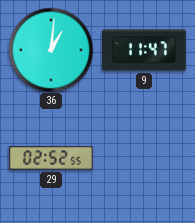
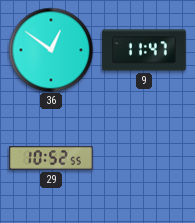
36: 1:01 -> 12:51 (51, 50)
29: 02:52 -> 10:52 (51, 158)
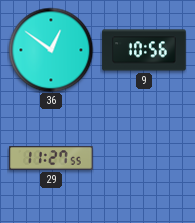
9: 11:47 -> 10:56 (144, 50)
29: 10:52 -> 11:27 (51, 158)
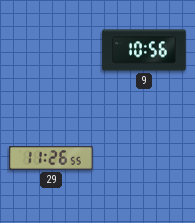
36: 12:51 -> none (51, 50)
29: 11:27 -> 11:26 (51, 158)
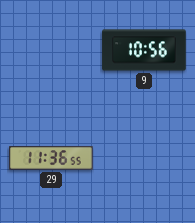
29: 11:26 -> 11:36 (51, 158)
